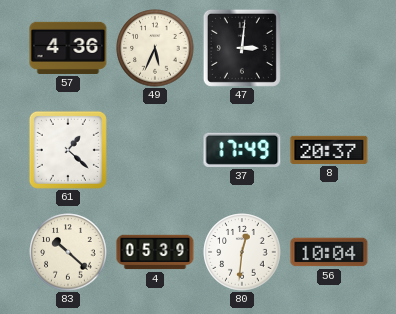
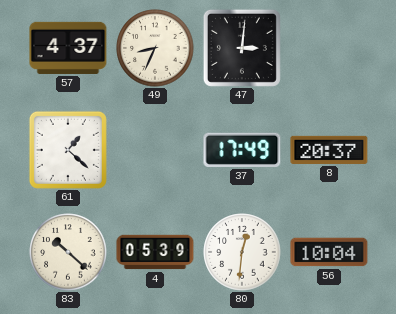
57: 4:36 -> 4:37 (68, 48)
49: 5:34 -> 8:34 (155, 48)
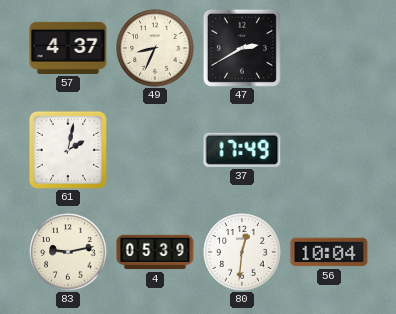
47: 3:01 -> 2:40 (242, 48)
61: 1:22 -> 2:02 (68, 150)
8: 20:37 -> none (329, 150)
83: 10:22 -> 9:13 (68, 252)
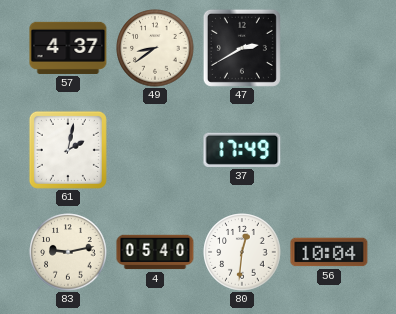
49: 8:34 -> 8:39 (155, 48)
4: 05:39 -> 05:40 (155, 252)
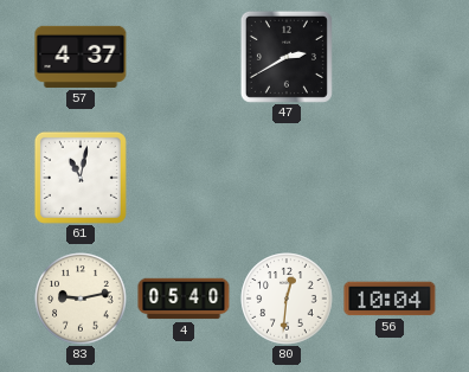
49: 8:39 -> none (155, 48)
61: 2:02 -> 11:02 (81, 178)
37: 17:49 -> none (242, 150)
